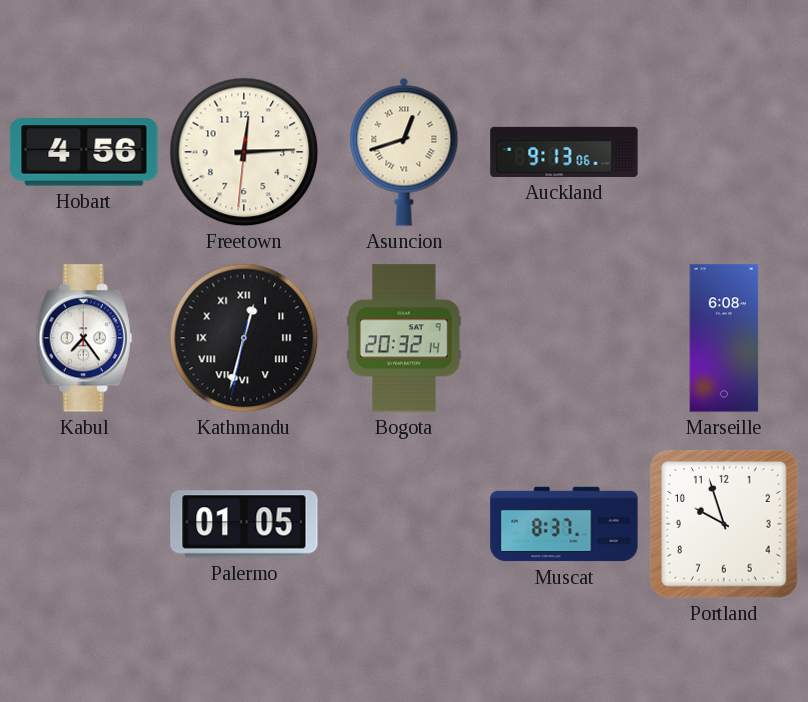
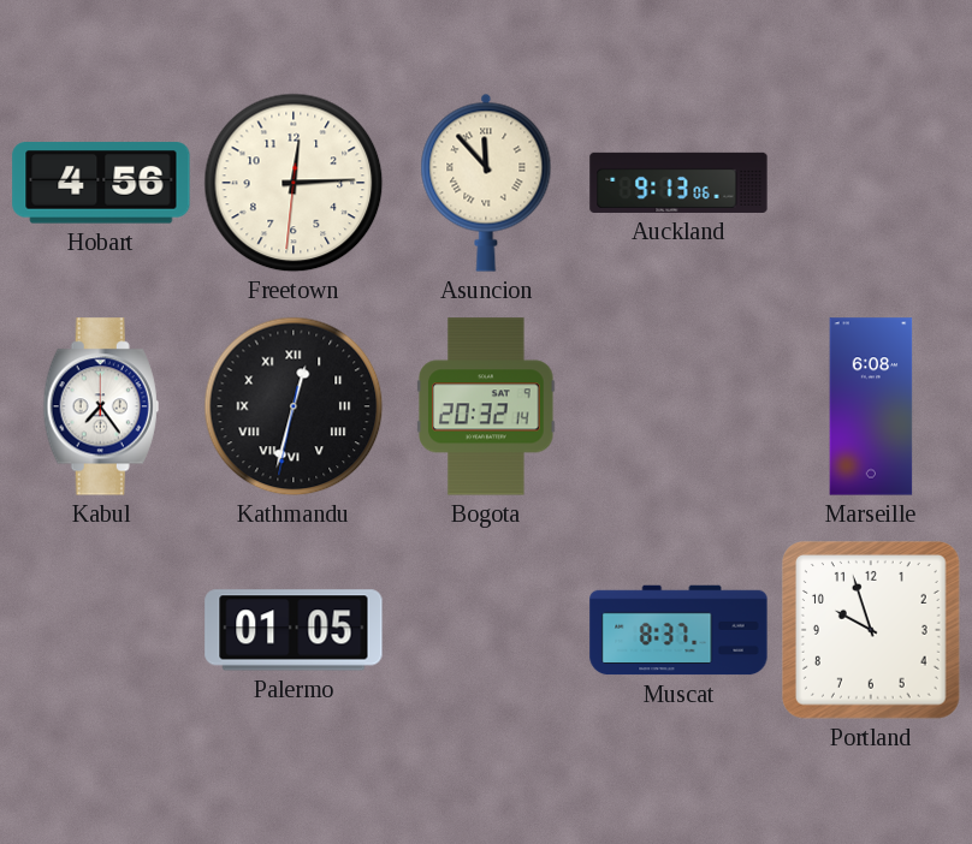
Asuncion: 12:42 -> 11:53 (486, 183)
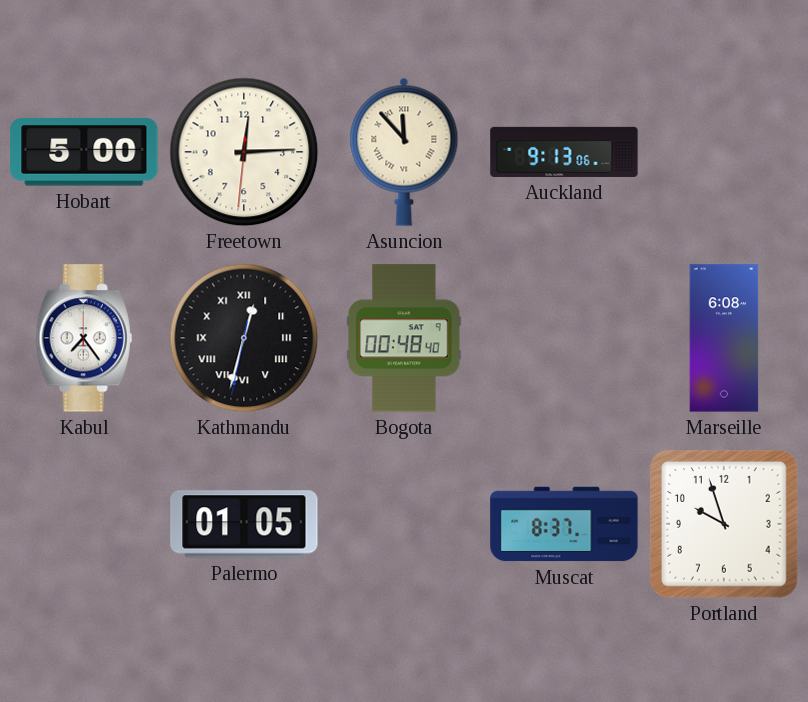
Hobart: 4:56 -> 5:00 (84, 152)
Bogota: 20:32 -> 00:48 (404, 338)
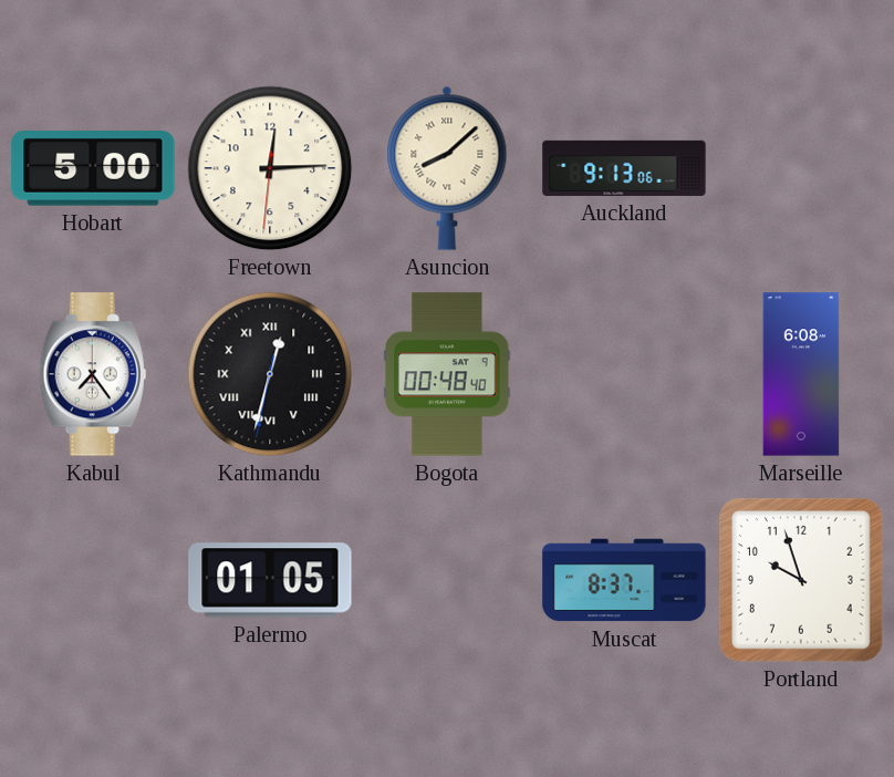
Asuncion: 11:53 -> 8:08 (447, 168)
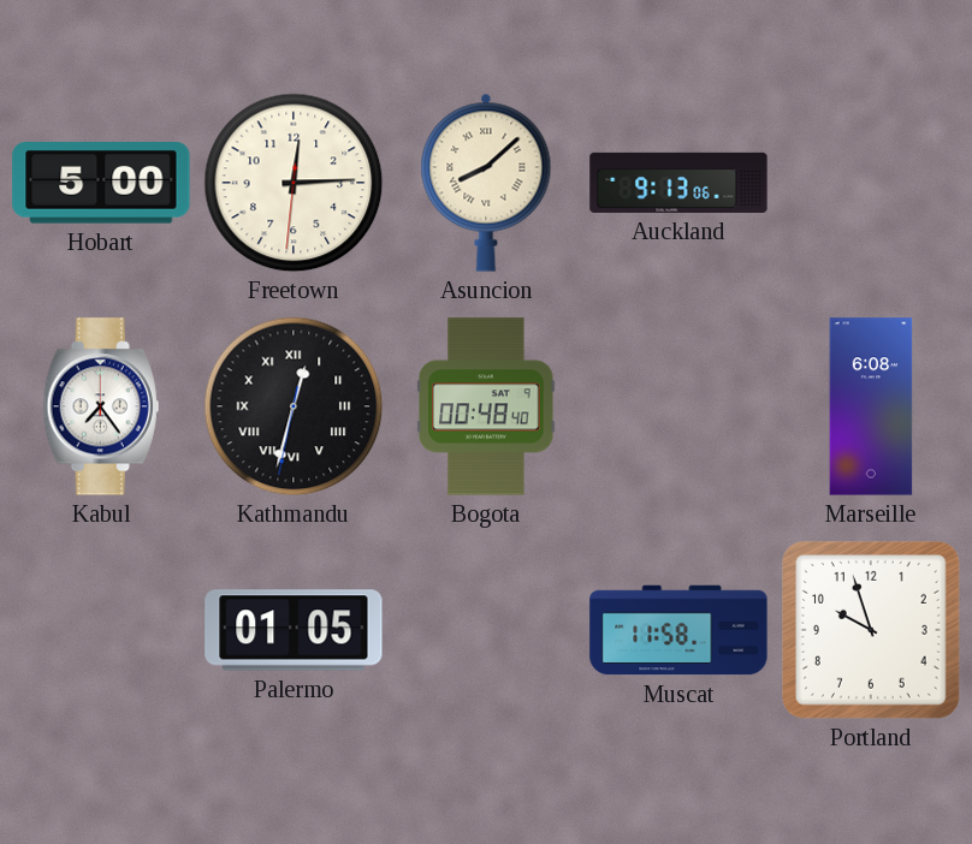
Muscat: 8:37 -> 11:58 (678, 630)
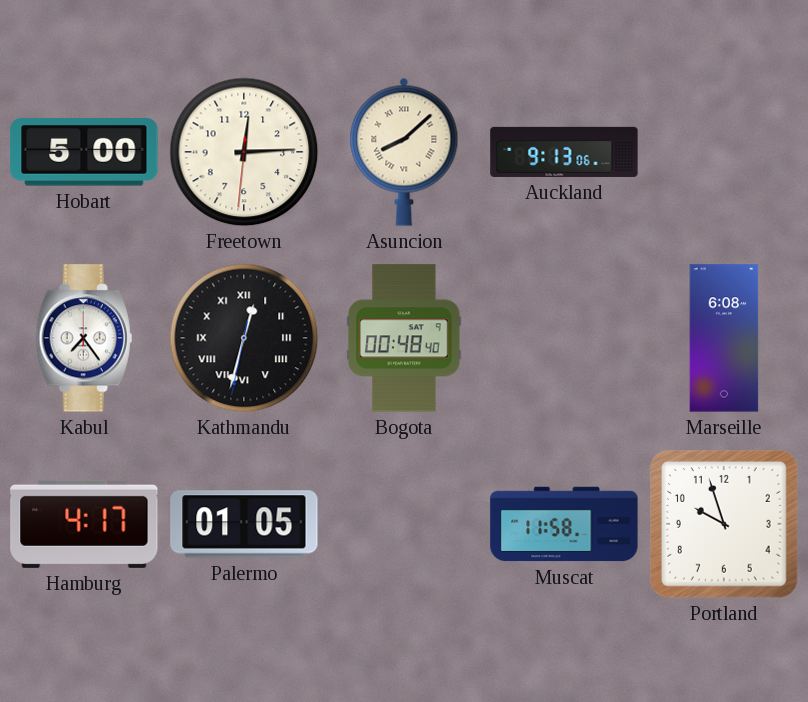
Hamburg: none -> 4:17 (84, 524)
